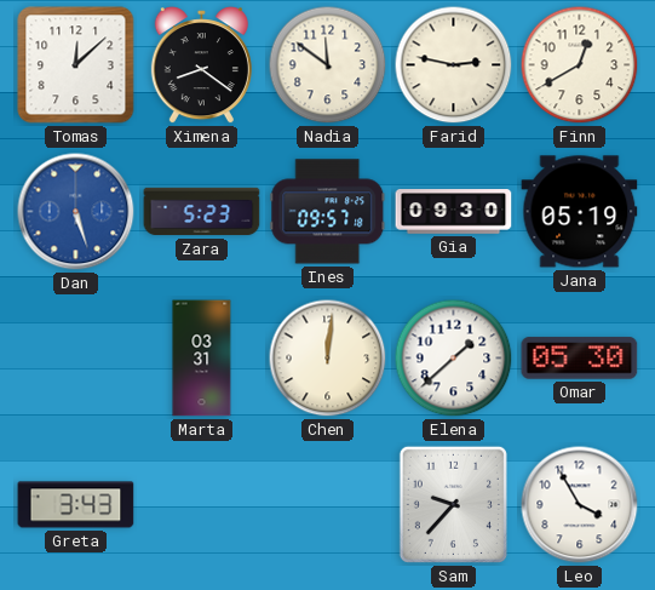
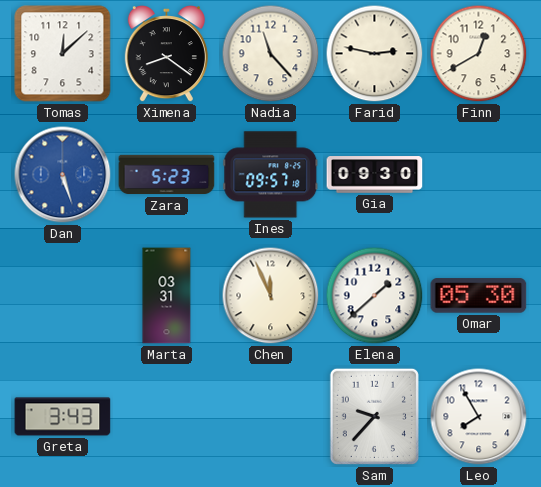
Nadia: 11:51 -> 11:23 (271, 54)
Jana: 05:19 -> none (580, 212)
Chen: 12:01 -> 11:56 (271, 296)
Leo: 3:55 -> 7:55 (479, 417)
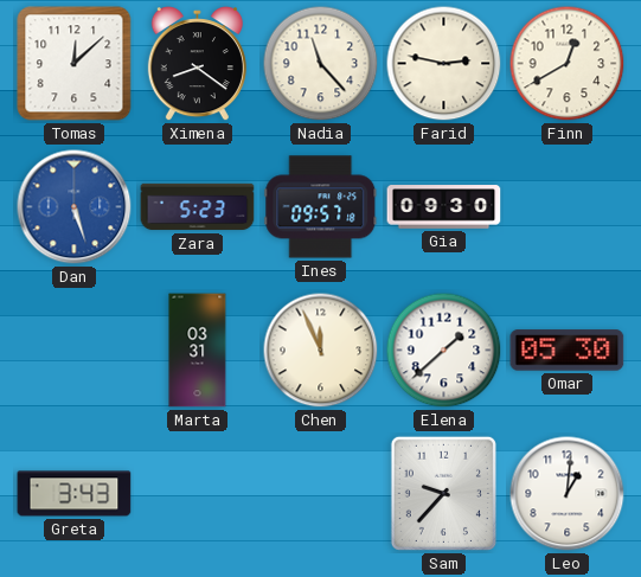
Leo: 7:55 -> 1:01 (568, 494)
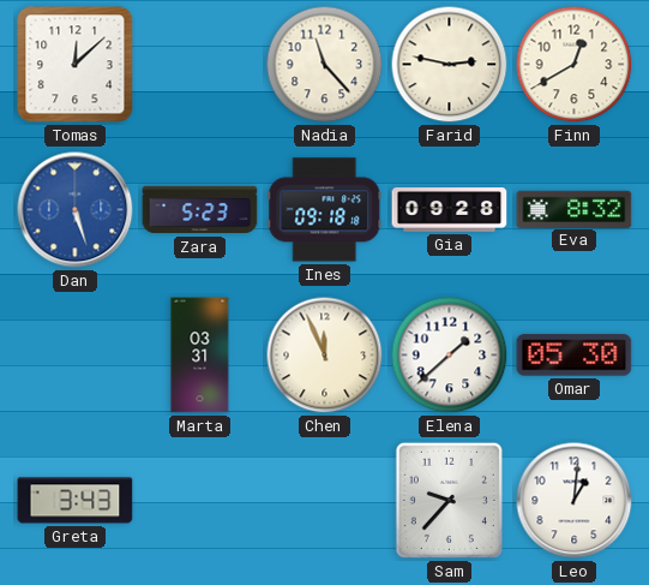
Ximena: 8:21 -> none (197, 65)
Ines: 09:57 -> 09:18 (325, 210)
Gia: 09:30 -> 09:28 (450, 210)
Eva: none -> 8:32 (575, 209)
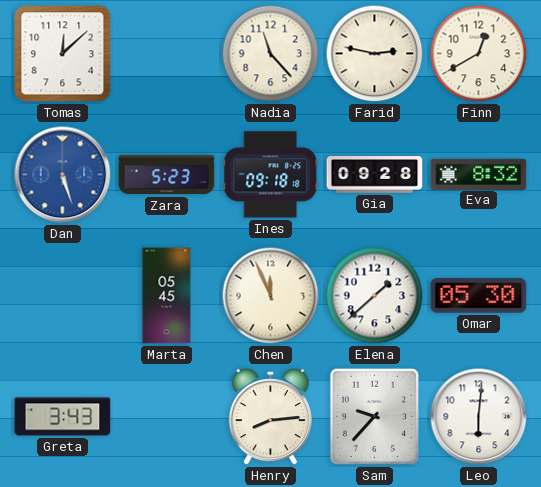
Marta: 03:31 -> 05:45 (167, 296)
Henry: none -> 8:14 (270, 418)
Leo: 1:01 -> 6:01 (479, 417)
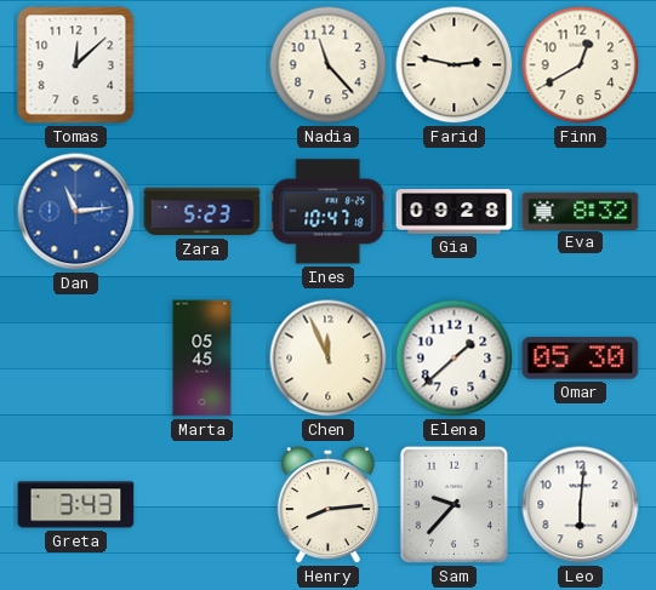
Dan: 5:27 -> 11:14 (76, 212)
Ines: 09:18 -> 10:47 (329, 212)
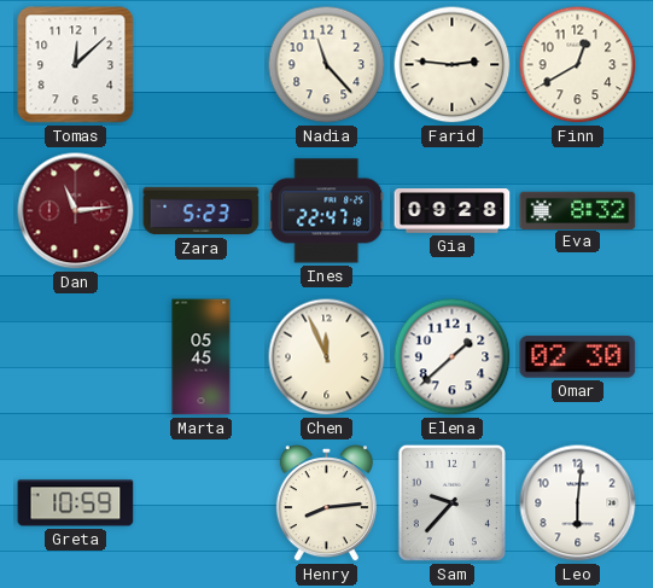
Farid: 2:47 -> 2:46 (453, 65)
Dan dial: blue -> burgundy (76, 211)
Ines: 10:47 -> 22:47 (327, 211)
Omar: 05:30 -> 02:30 (578, 357)
Greta: 3:43 -> 10:59 (76, 503)
